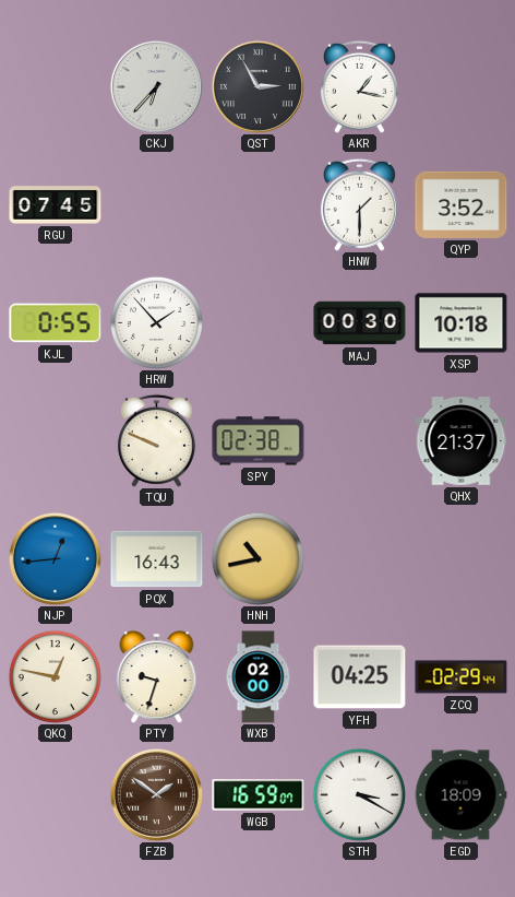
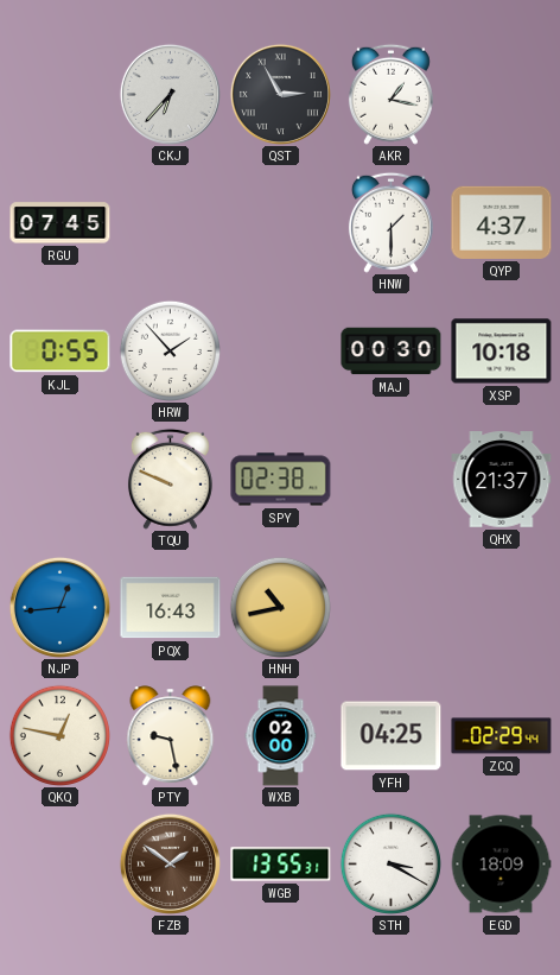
QYP: 3:52 -> 4:37 (502, 222)
PTY: 9:33 -> 9:28 (171, 736)
WGB: 16:59 -> 13:55 (281, 865)
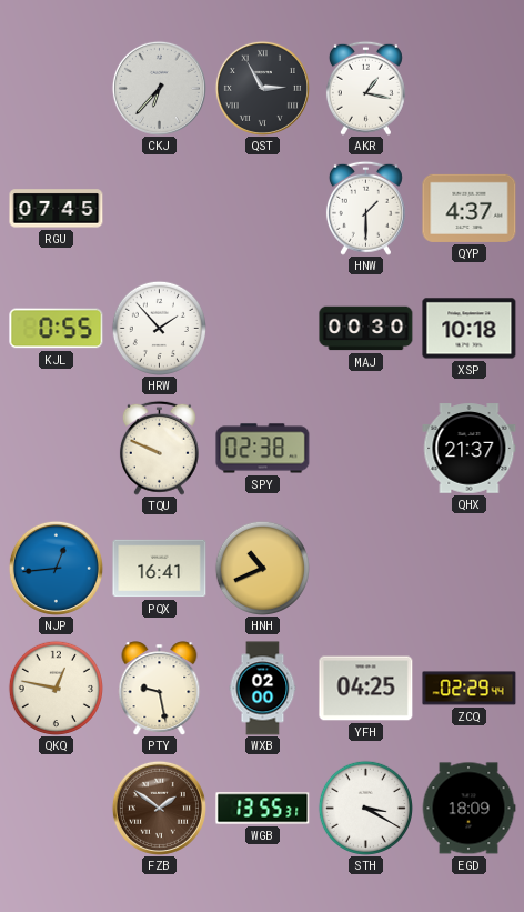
PQX: 16:43 -> 16:41 (160, 569)
HNH: 10:43 -> 10:41 (262, 568)
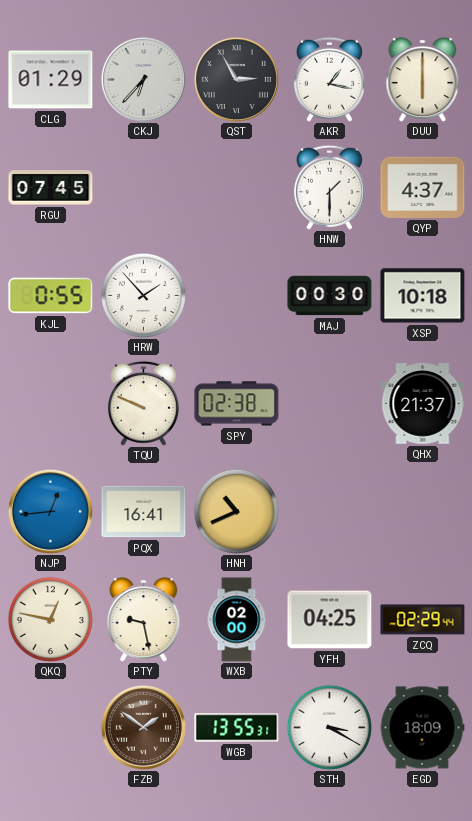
CLG: none -> 01:29 (51, 80)
DUU: none -> 6:00 (423, 80)
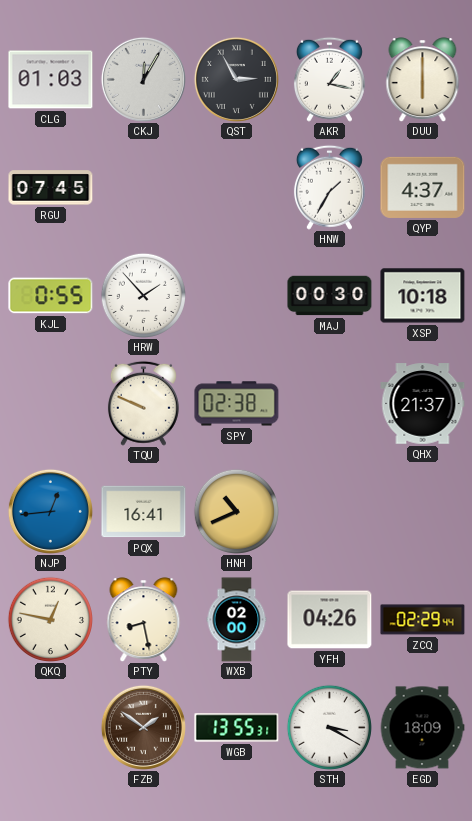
CLG: 01:29 -> 01:03 (51, 80)
CKJ: 6:37 -> 12:05 (143, 79)
HNW: 1:30 -> 1:35 (329, 187)
PTY: 9:28 -> 8:28 (144, 620)
YFH: 04:25 -> 04:26 (330, 620)
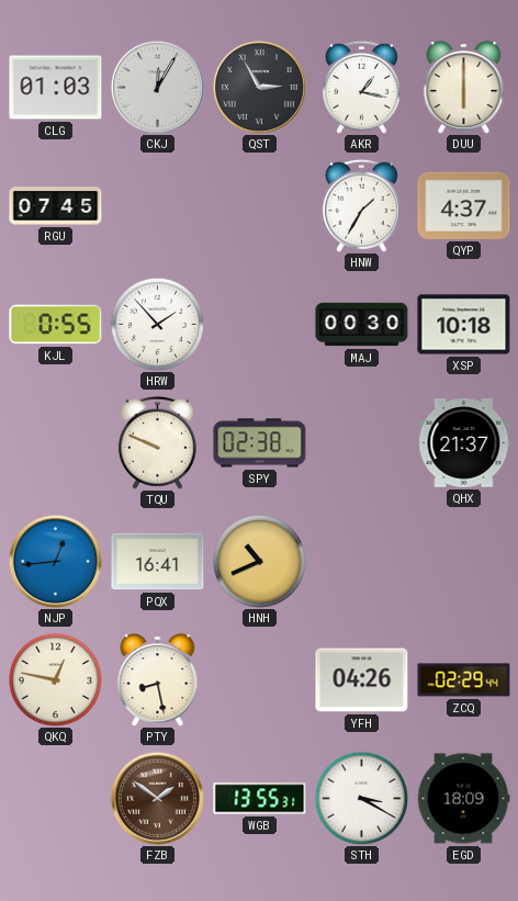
WXB: 02:00 -> none (237, 620)
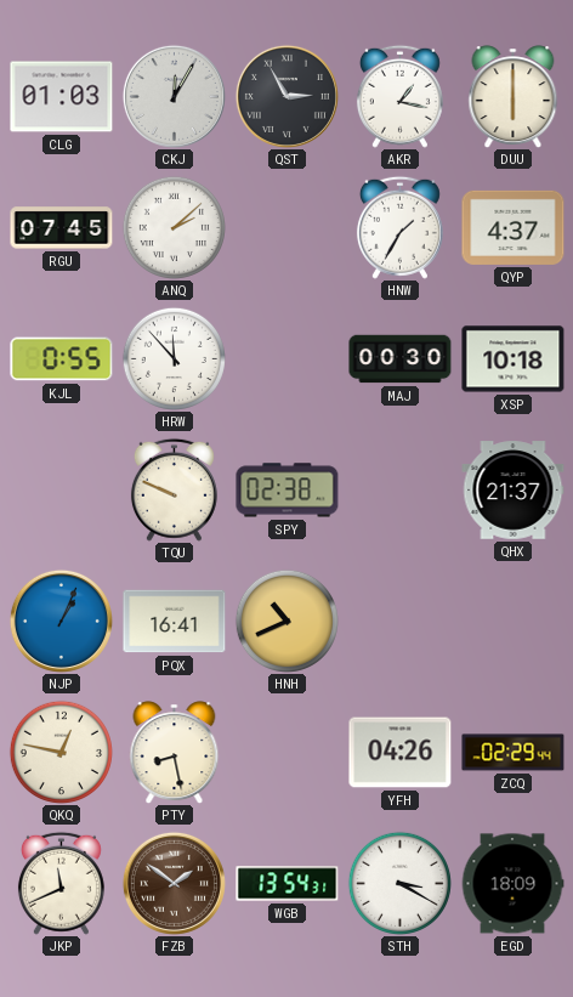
ANQ: none -> 2:08 (174, 227)
HRW: 1:53 -> 11:53 (174, 358)
NJP: 12:44 -> 1:04 (61, 621)
JKP: none -> 11:41 (61, 883)
WGB: 13:55 -> 13:54 (288, 884)
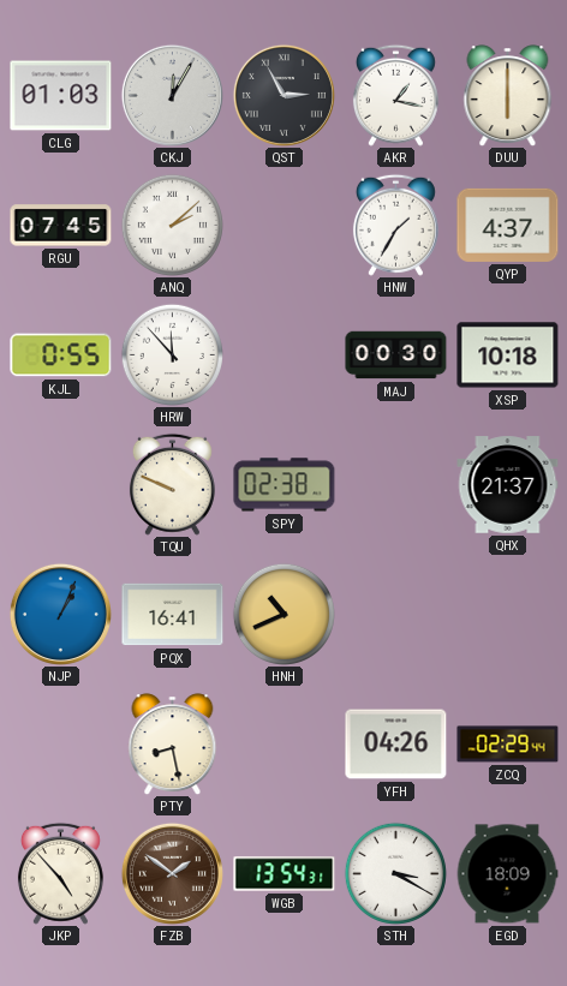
QKQ: 12:47 -> none (61, 752)
JKP: 11:41 -> 4:53 (60, 873)
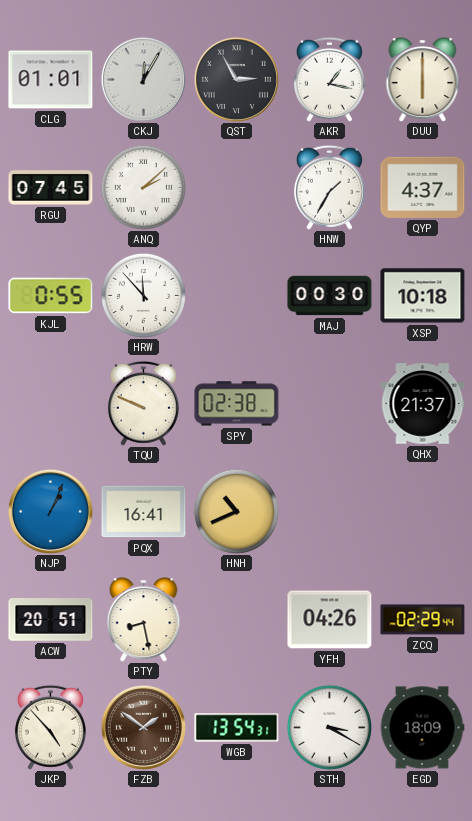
CLG: 01:03 -> 01:01 (51, 80)
ACW: none -> 20:51 (51, 620)
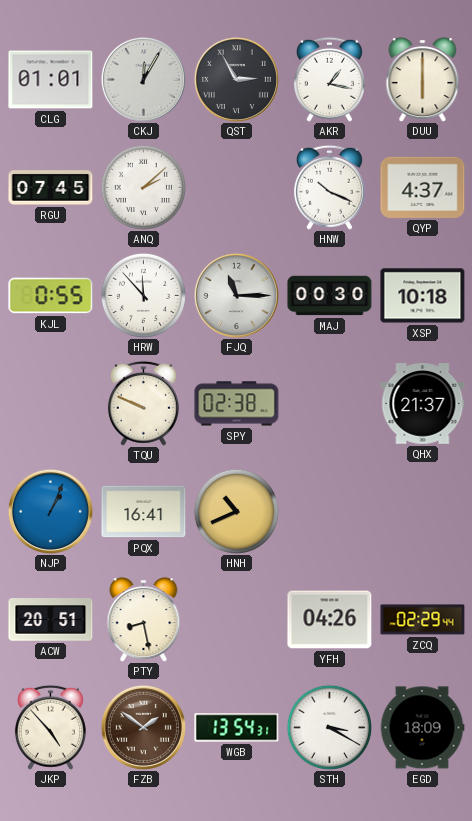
HNW: 1:35 -> 10:19 (329, 187)
FJQ: none -> 11:15 (236, 295)
